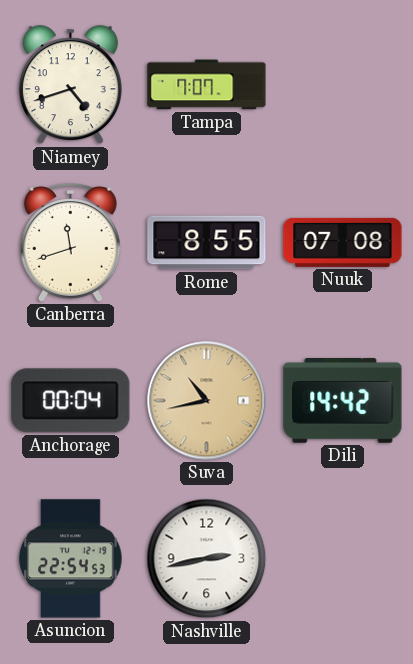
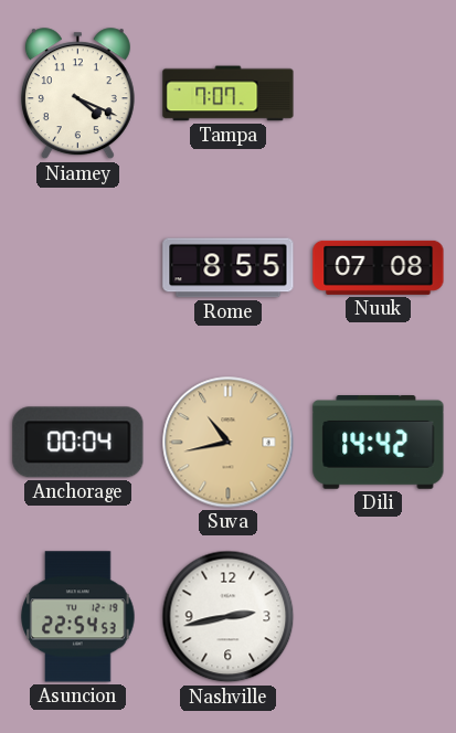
Niamey: 4:42 -> 4:19 (77, 94)
Canberra: 11:42 -> none (71, 243)
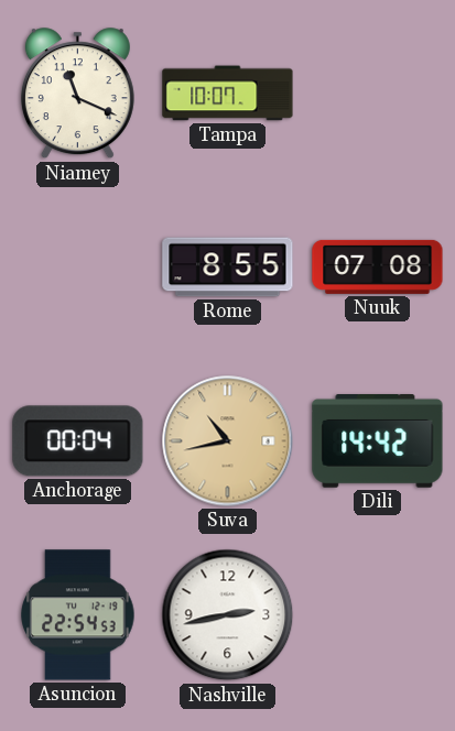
Niamey: 4:19 -> 11:19 (77, 94)
Tampa: 7:07 -> 10:07 (228, 94)
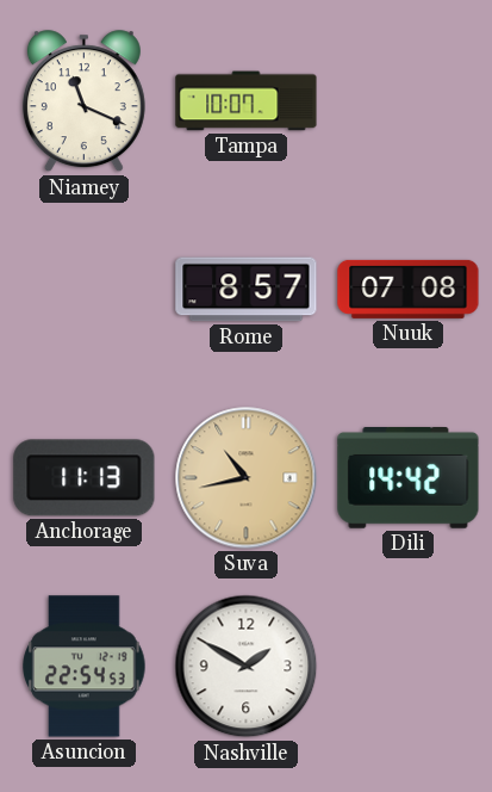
Rome: 8:55 -> 8:57 (247, 290)
Anchorage: 00:04 -> 11:13 (85, 478)
Nashville: 2:43 -> 1:50 (247, 667)
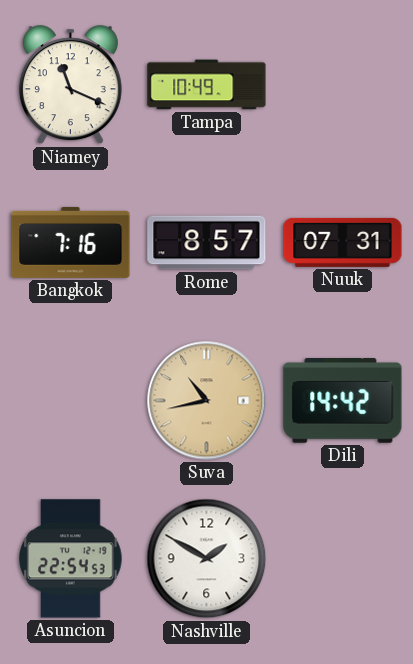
Tampa: 10:07 -> 10:49 (207, 85)
Bangkok: none -> 7:16 (71, 242)
Nuuk: 07:08 -> 07:31 (343, 242)
Anchorage: 11:13 -> none (85, 478)
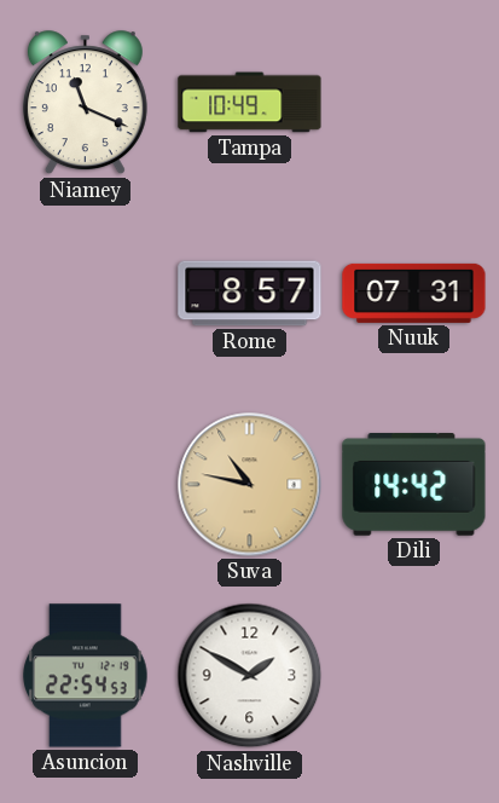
Bangkok: 7:16 -> none (71, 242)
Suva: 10:43 -> 10:47 (250, 485)
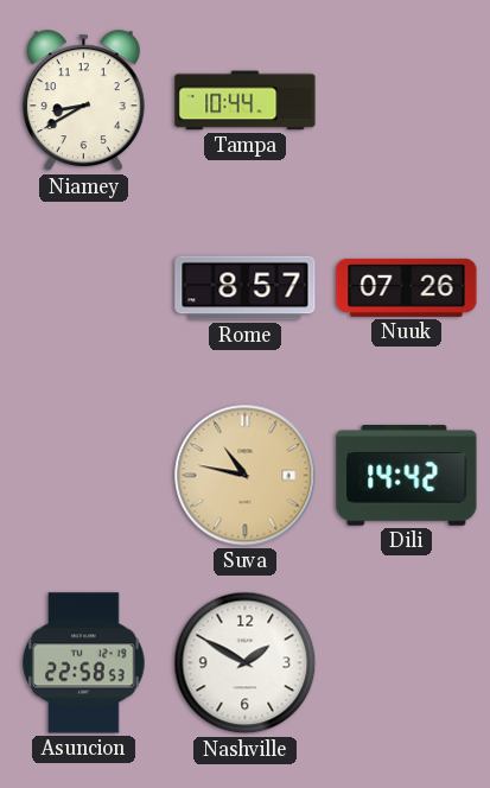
Niamey: 11:19 -> 8:40 (83, 101)
Tampa: 10:49 -> 10:44 (246, 101)
Nuuk: 07:31 -> 07:26 (407, 287)
Asuncion: 22:54 -> 22:58 (84, 663)
